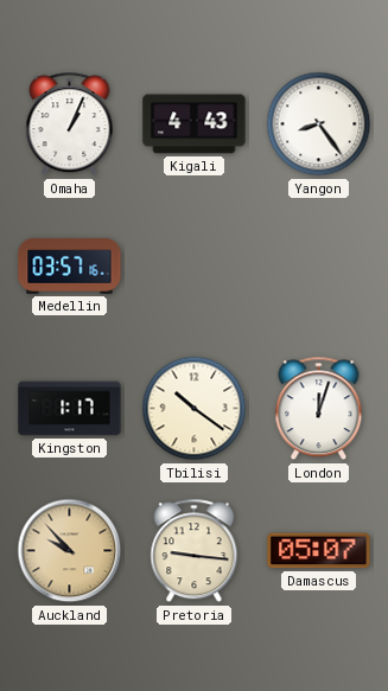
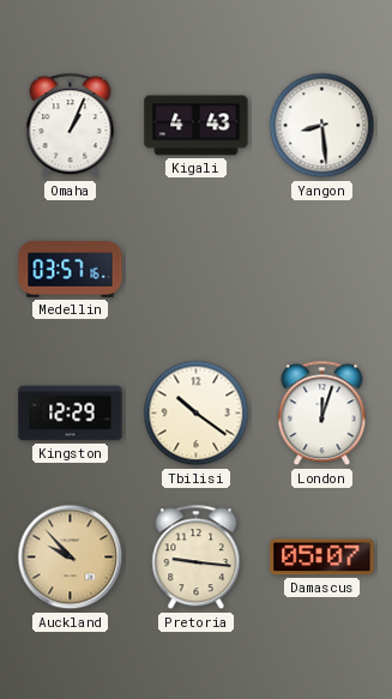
Yangon: 8:24 -> 8:29 (322, 126)
Kingston: 1:17 -> 12:29 (71, 414)
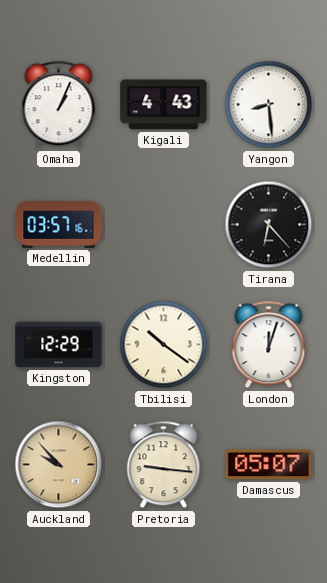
Tirana: none -> 6:23 (269, 225)
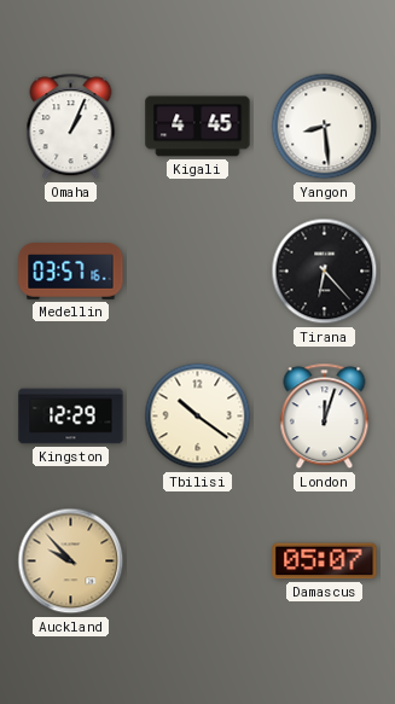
Kigali: 4:43 -> 4:45 (198, 127)
Pretoria: 9:16 -> none (164, 465)
